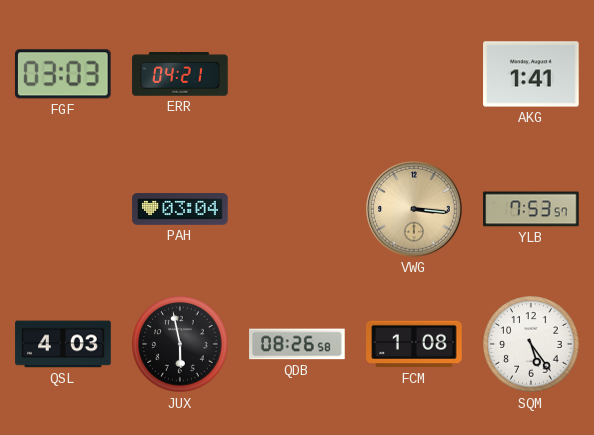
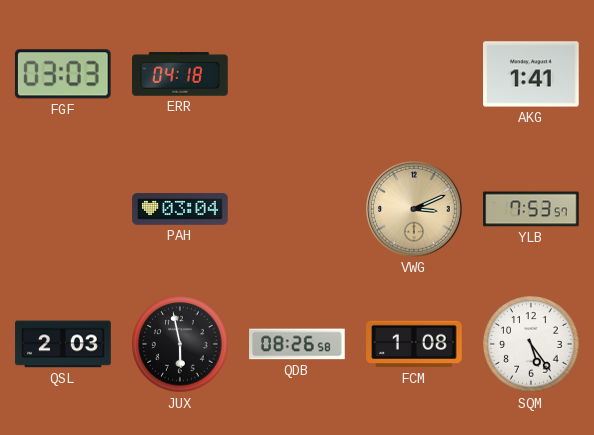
ERR: 04:21 -> 04:18 (180, 74)
VWG: 3:16 -> 3:11 (415, 210)
QSL: 4:03 -> 2:03 (63, 344)
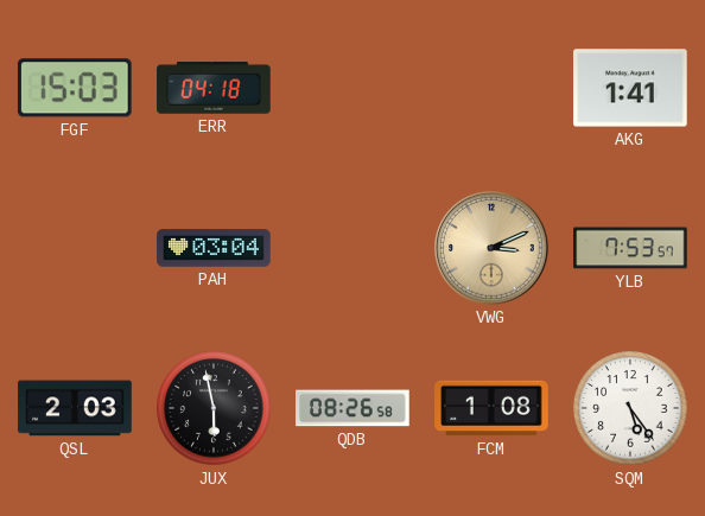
FGF: 03:03 -> 15:03 (75, 88)
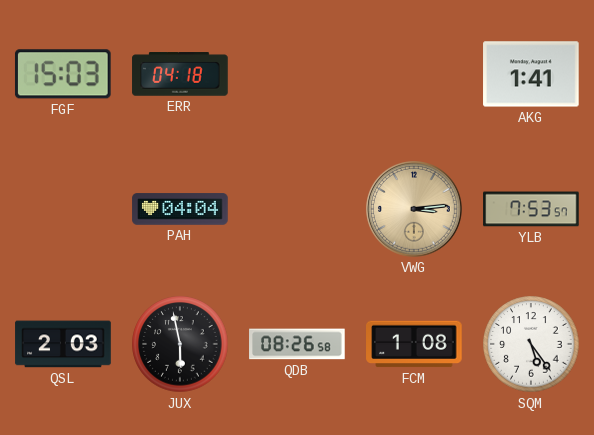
PAH: 03:04 -> 04:04 (180, 209)
VWG: 3:11 -> 3:14 (415, 210)
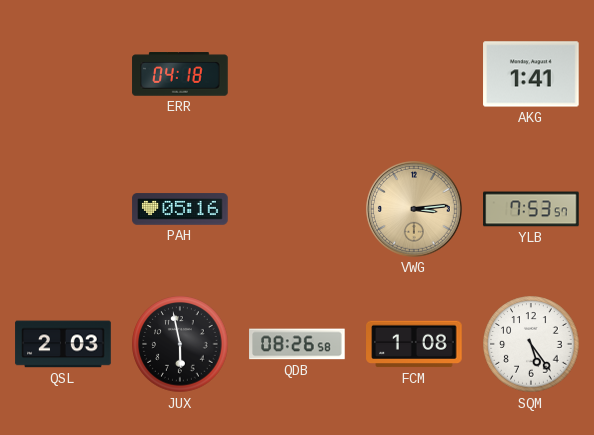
FGF: 15:03 -> none (63, 74)
PAH: 04:04 -> 05:16 (180, 209)
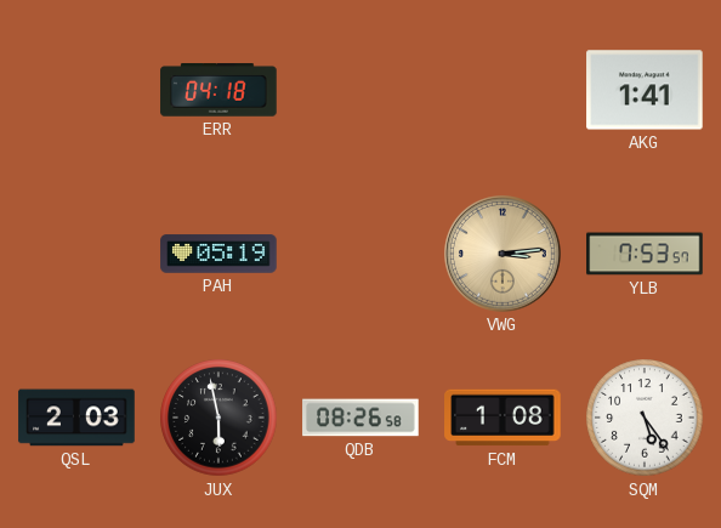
PAH: 05:16 -> 05:19 (218, 254)
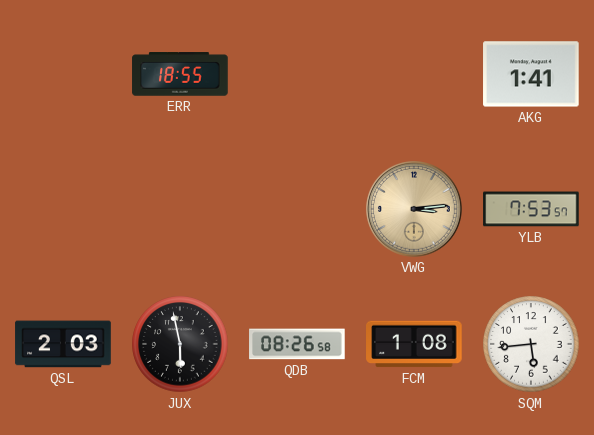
ERR: 04:18 -> 18:55 (180, 74)
PAH: 05:19 -> none (218, 254)
SQM: 5:24 -> 5:44 (531, 344)
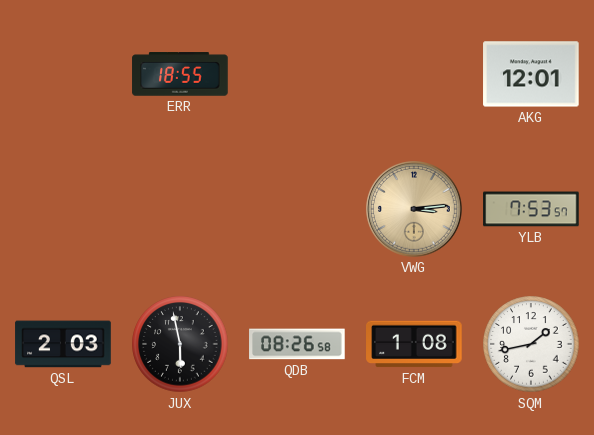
AKG: 1:41 -> 12:01 (531, 74)
SQM: 5:44 -> 1:43 (531, 344)
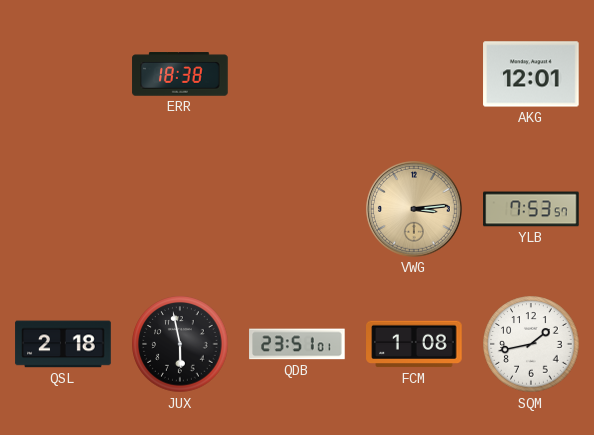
ERR: 18:55 -> 18:38 (180, 74)
QSL: 2:03 -> 2:18 (63, 344)
QDB: 08:26 -> 23:51 (297, 344)
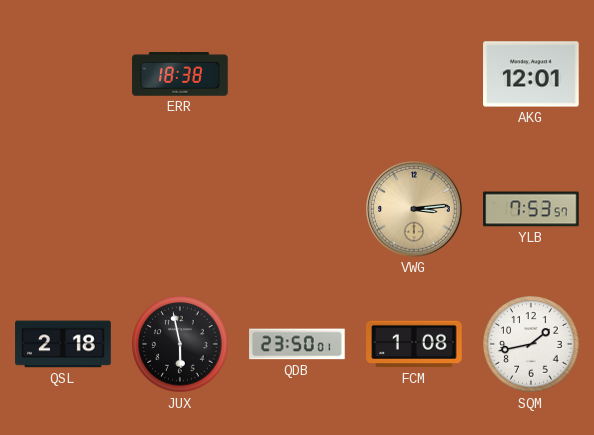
QDB: 23:51 -> 23:50 (297, 344)
